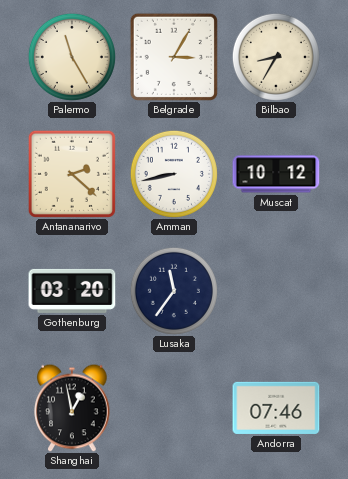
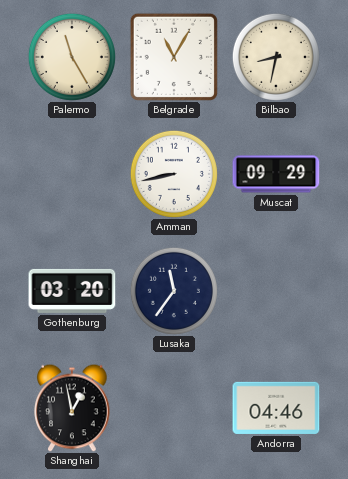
Belgrade: 3:05 -> 11:05 (174, 57)
Bilbao: 8:35 -> 8:32 (276, 57)
Antananarivo: 2:22 -> none (72, 174)
Muscat: 10:12 -> 09:29 (276, 174)
Andorra: 07:46 -> 04:46 (276, 408)
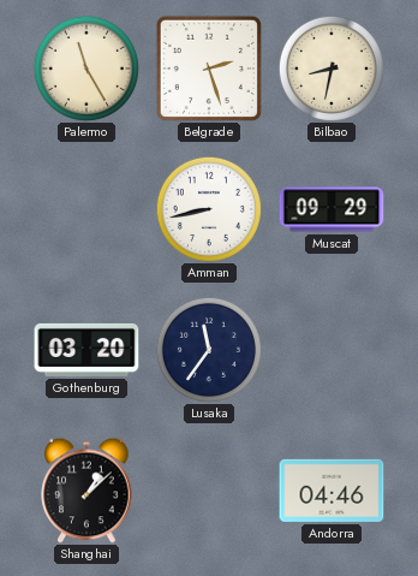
Belgrade: 11:05 -> 2:27 (209, 69)
Shanghai: 12:58 -> 1:08 (86, 491)
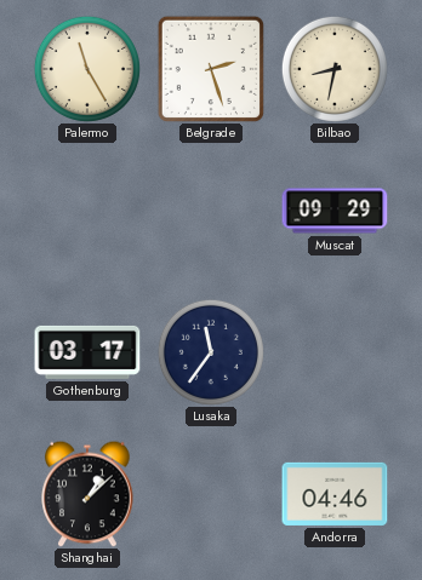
Amman: 8:43 -> none (209, 209)
Gothenburg: 03:20 -> 03:17 (87, 352)
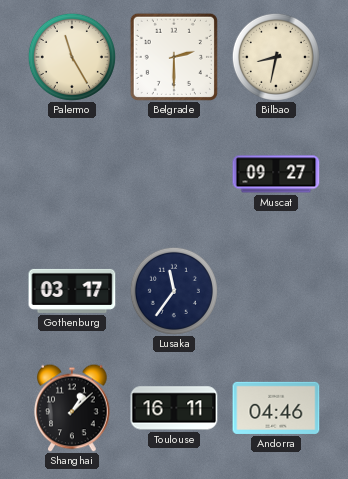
Belgrade: 2:27 -> 2:30 (174, 57)
Muscat: 09:29 -> 09:27 (276, 174)
Toulouse: none -> 16:11 (174, 408)
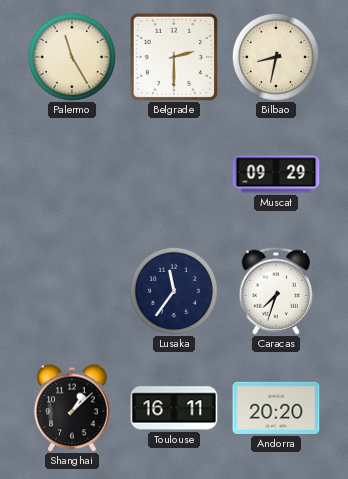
Muscat: 09:27 -> 09:29 (276, 174)
Gothenburg: 03:17 -> none (72, 291)
Caracas: none -> 7:33 (276, 291)
Andorra: 04:46 -> 20:20 (276, 408)
